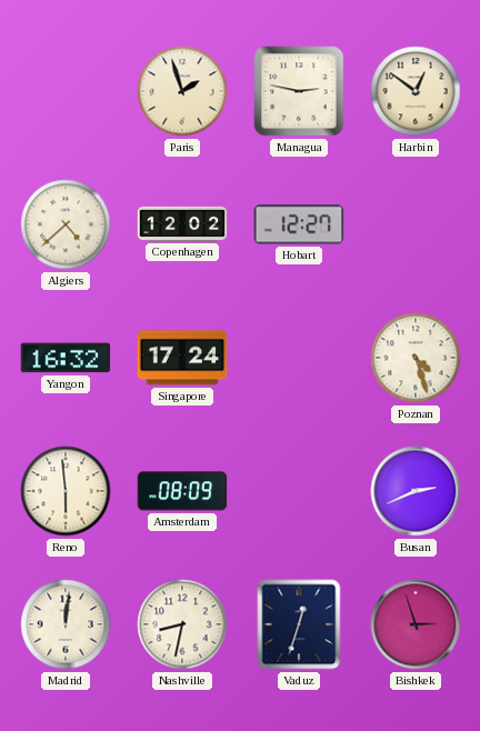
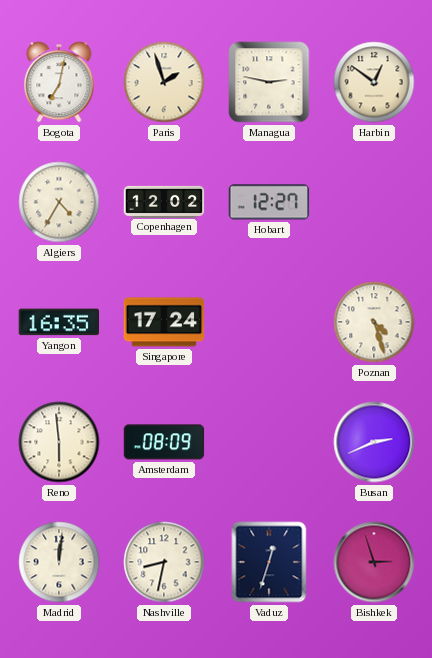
Bogota: none -> 7:02 (59, 82)
Algiers: 4:38 -> 4:35 (59, 202)
Yangon: 16:32 -> 16:35 (59, 322)
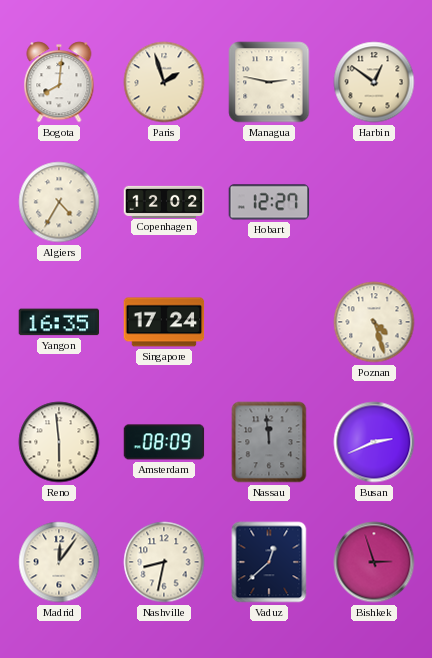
Bogota: 7:02 -> 8:01 (59, 82)
Nassau: none -> 11:59 (269, 442)
Madrid: 12:01 -> 12:06 (59, 562)
Vaduz: 12:33 -> 12:38 (269, 562)
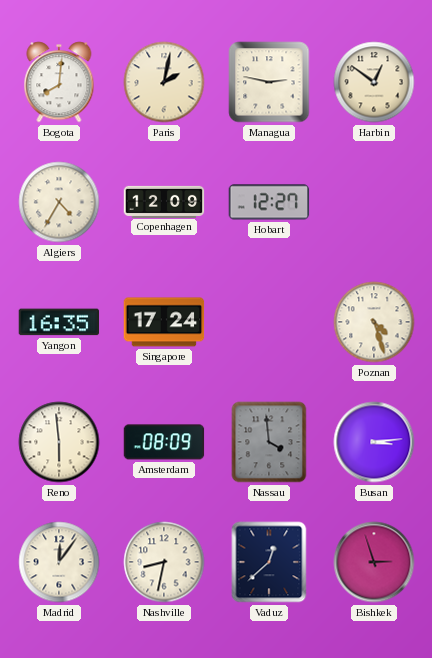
Paris: 1:57 -> 2:02 (164, 82)
Copenhagen: 12:02 -> 12:09 (164, 201)
Nassau: 11:59 -> 3:59 (269, 442)
Busan: 2:41 -> 3:14 (374, 442)
